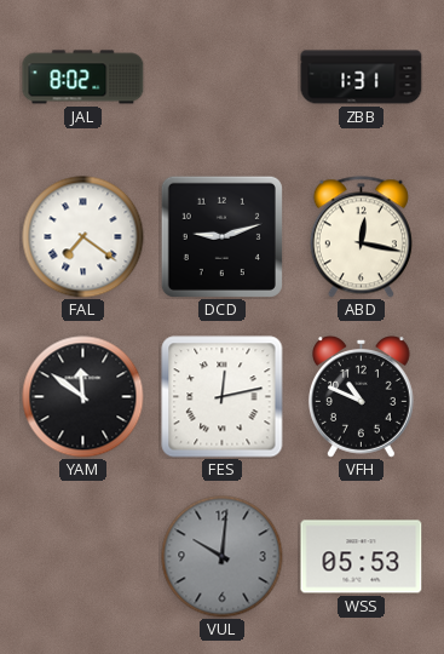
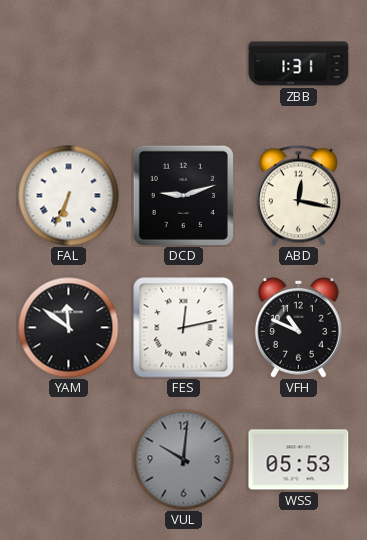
JAL: 8:02 -> none (83, 78)
FAL: 7:21 -> 6:34 (69, 196)
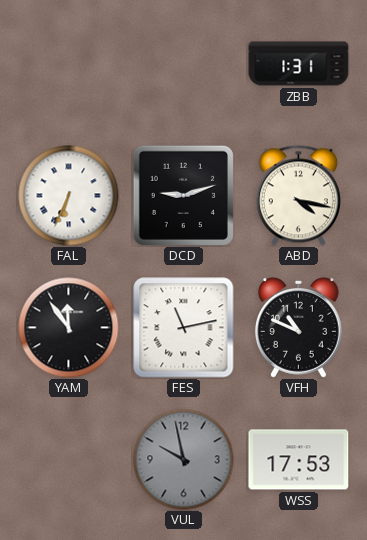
ABD: 12:17 -> 4:17 (298, 196)
YAM: 11:51 -> 11:54 (69, 328)
FES: 12:13 -> 11:13 (184, 328)
VUL: 10:01 -> 9:58 (184, 460)
WSS: 05:53 -> 17:53 (299, 460)
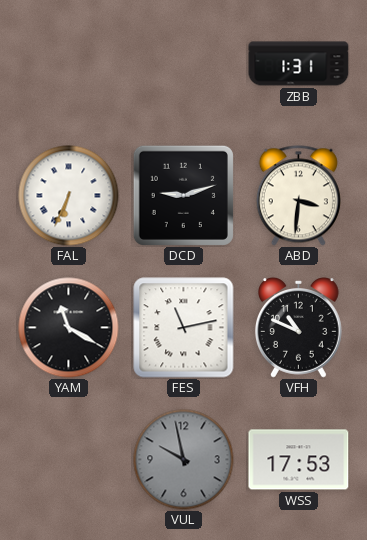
ABD: 4:17 -> 3:31 (298, 196)
YAM: 11:54 -> 11:20 (69, 328)
